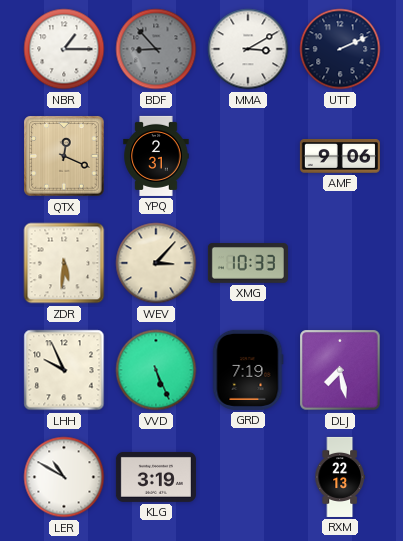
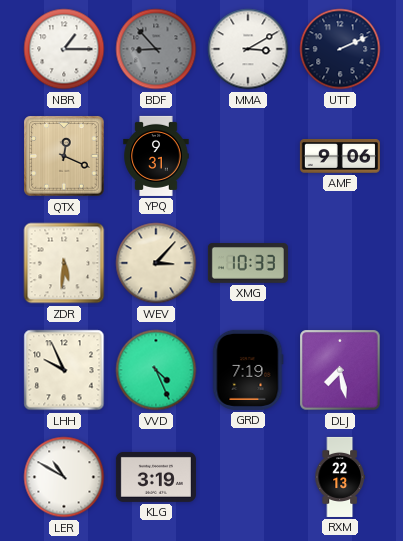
YPQ: 2:31 -> 9:31 (156, 156)
VVD: 5:26 -> 4:26 (156, 370)
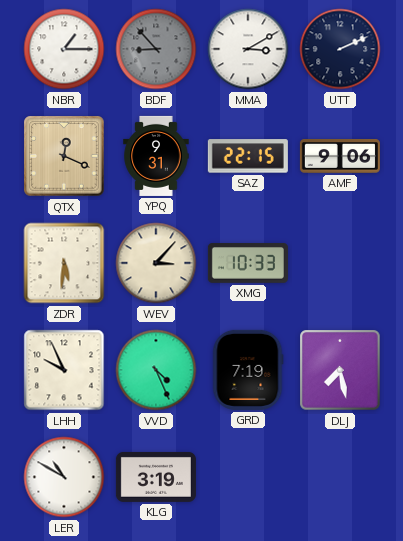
SAZ: none -> 22:15 (248, 156)
RXM: 22:13 -> none (340, 477)
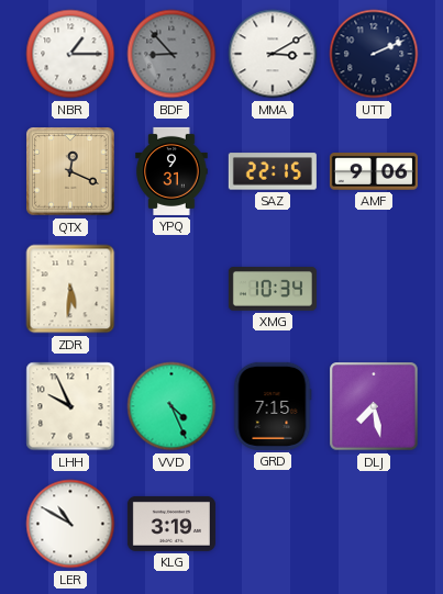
WEV: 3:07 -> none (156, 263)
XMG: 10:33 -> 10:34 (273, 289)
GRD: 7:19 -> 7:15 (273, 406)
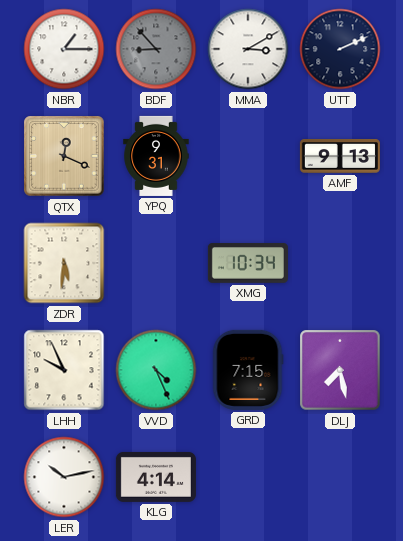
SAZ: 22:15 -> none (273, 171)
AMF: 9:06 -> 9:13 (340, 157)
LER: 10:50 -> 10:13 (64, 477)
KLG: 3:19 -> 4:14 (156, 477)
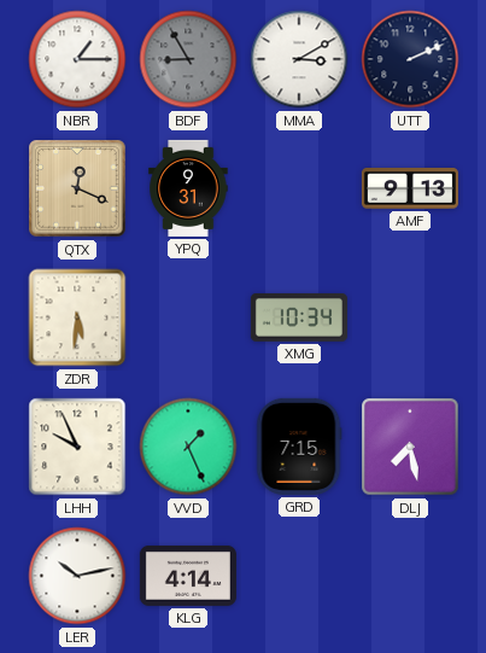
BDF: 8:53 -> 8:55 (188, 59)
VVD: 4:26 -> 1:26 (188, 447)
